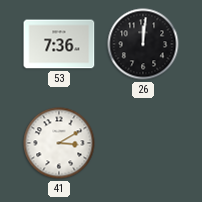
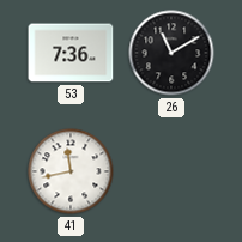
26: 12:01 -> 11:10 (171, 53)
41: 3:10 -> 11:43 (71, 171)
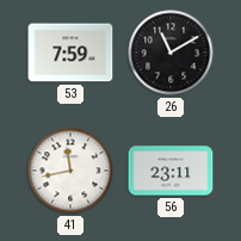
53: 7:36 -> 7:59 (70, 52)
56: none -> 23:11 (171, 171)
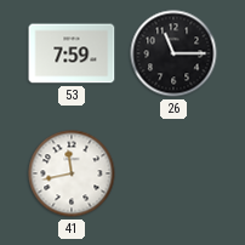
26: 11:10 -> 11:15 (173, 53)
56: 23:11 -> none (171, 171)
